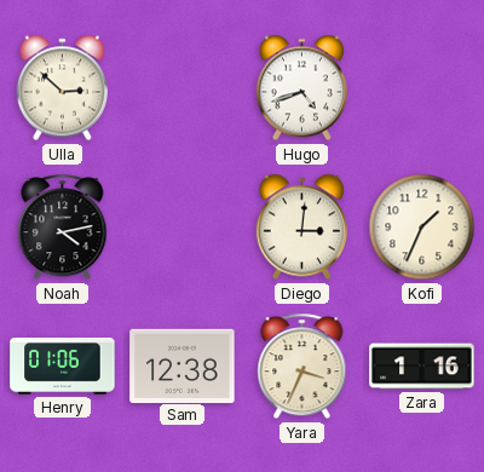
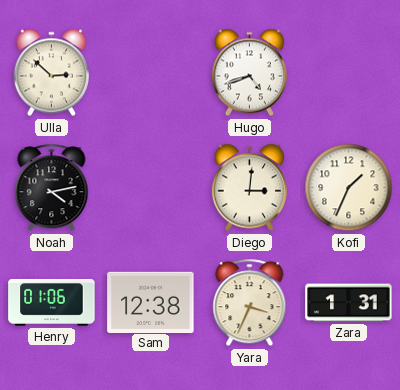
Zara: 1:16 -> 1:31 (349, 303)
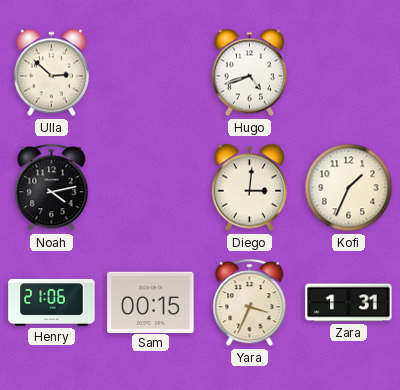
Henry: 01:06 -> 21:06 (52, 302)
Sam: 12:38 -> 00:15 (151, 302)
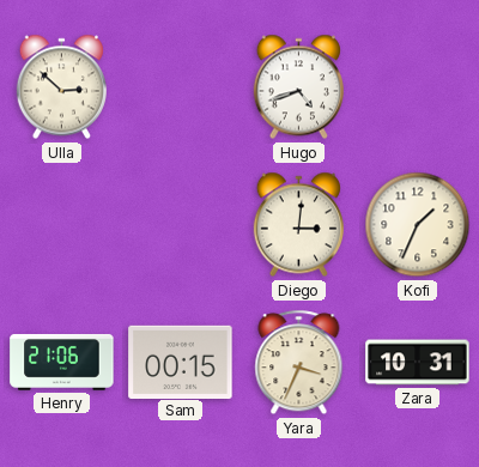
Noah: 4:13 -> none (52, 188)
Zara: 1:31 -> 10:31 (418, 363)
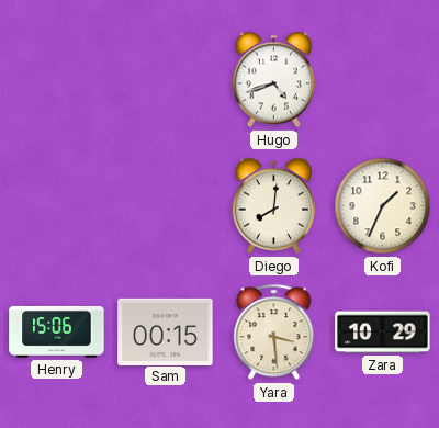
Ulla: 2:52 -> none (61, 87)
Diego: 3:01 -> 8:01 (273, 206)
Henry: 21:06 -> 15:06 (57, 331)
Yara: 3:34 -> 3:29 (274, 333)
Zara: 10:31 -> 10:29 (383, 333)
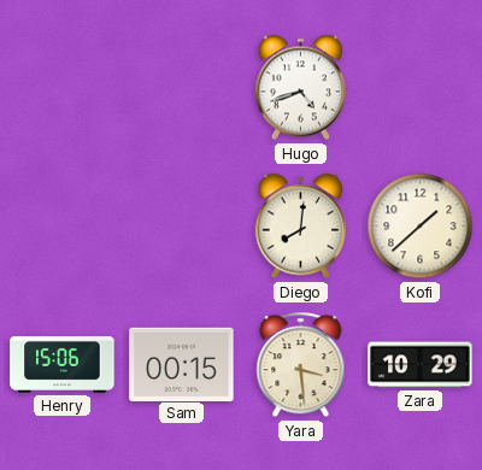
Kofi: 1:34 -> 1:38 (421, 227)
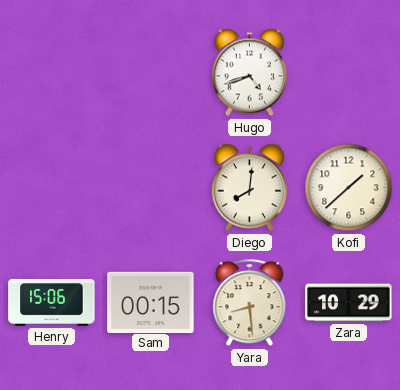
Yara: 3:29 -> 8:29 (250, 303)
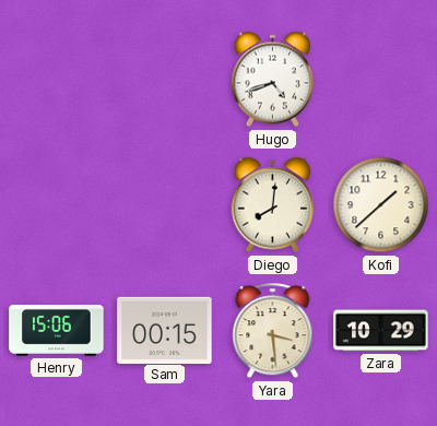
Yara: 8:29 -> 3:29 (273, 331)
